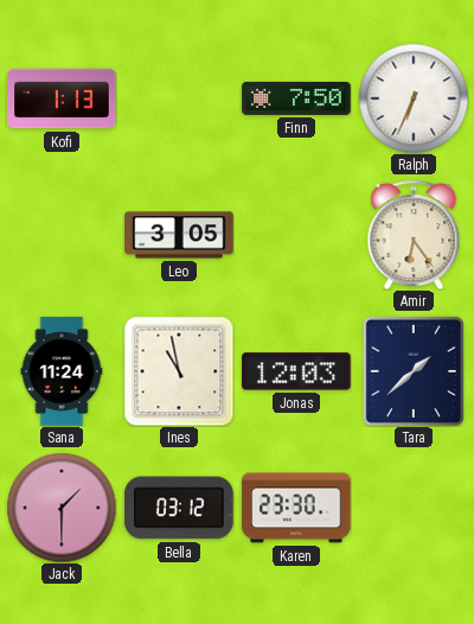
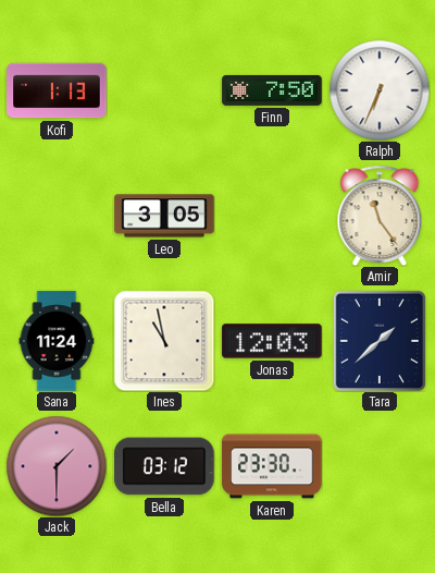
Amir: 6:24 -> 11:24 (380, 215)
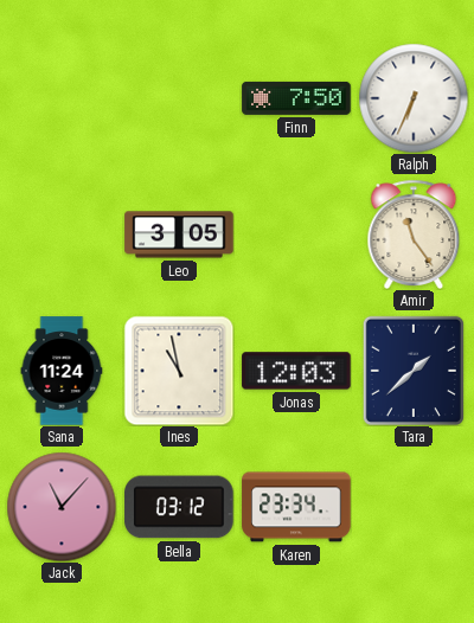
Kofi: 1:13 -> none (57, 90)
Jack: 1:30 -> 11:07 (62, 507)
Karen: 23:30 -> 23:34 (296, 507)
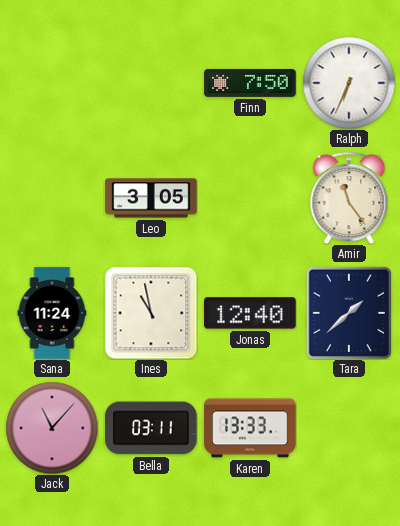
Jonas: 12:03 -> 12:40 (250, 313)
Bella: 03:12 -> 03:11 (151, 428)
Karen: 23:34 -> 13:33 (250, 428)
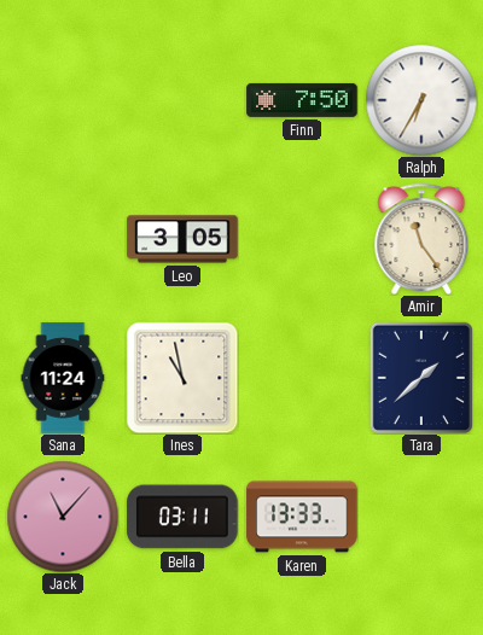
Ralph: 6:34 -> 6:35 (421, 100)
Jonas: 12:40 -> none (250, 313)
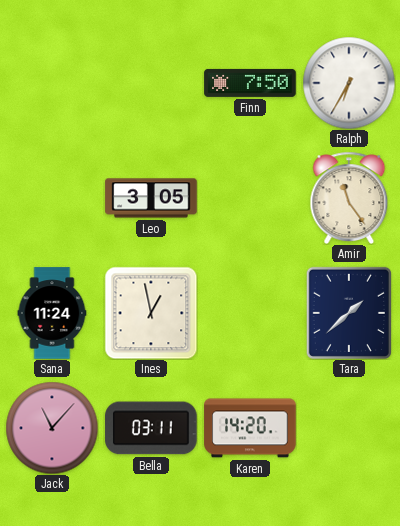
Ines: 10:58 -> 12:58 (151, 313)
Karen: 13:33 -> 14:20 (250, 428)
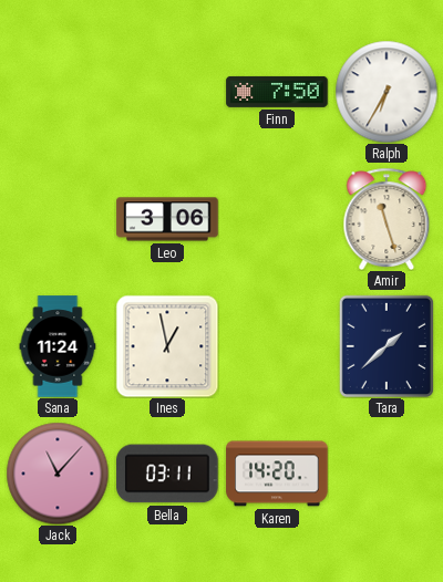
Leo: 3:05 -> 3:06 (167, 219)
Amir: 11:24 -> 11:27 (387, 218)
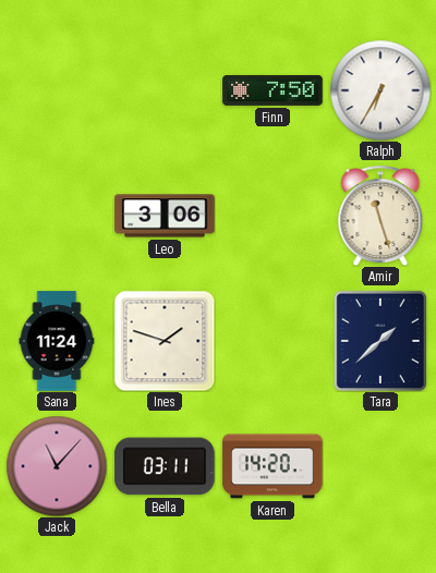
Ines: 12:58 -> 1:48 (165, 341)
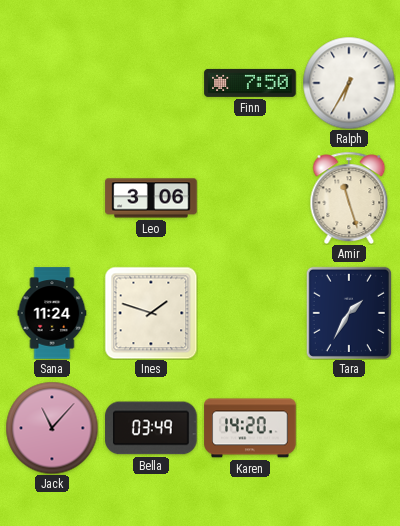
Tara: 1:38 -> 1:35 (349, 313)
Bella: 03:11 -> 03:49 (151, 428)
